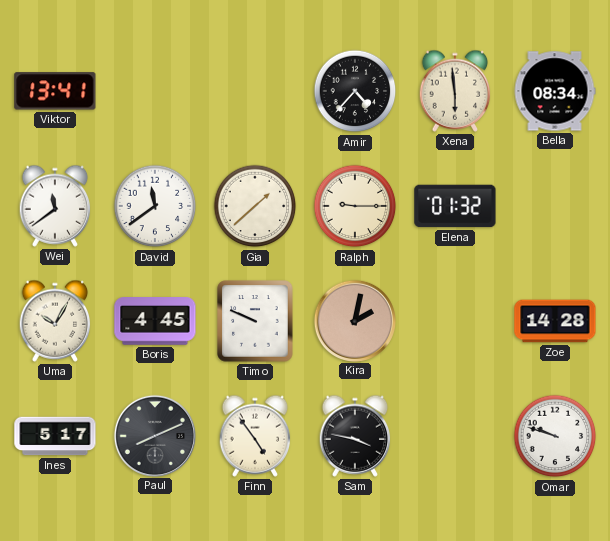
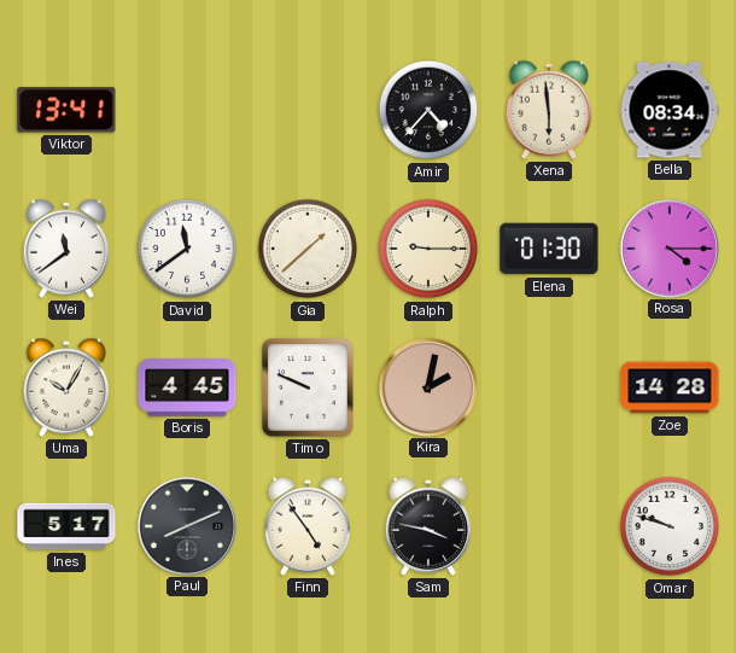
Elena: 01:32 -> 01:30 (549, 249)
Rosa: none -> 4:15 (668, 247)
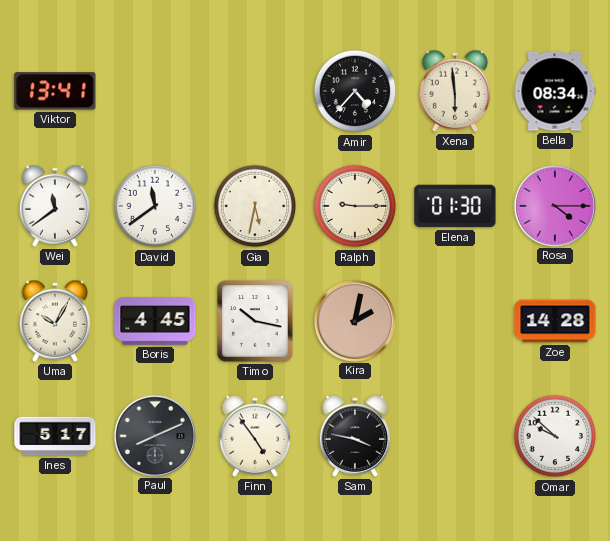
Gia: 1:38 -> 5:32 (255, 206)
Timo: 9:49 -> 10:17 (255, 321)
Omar: 9:48 -> 9:52 (555, 436)
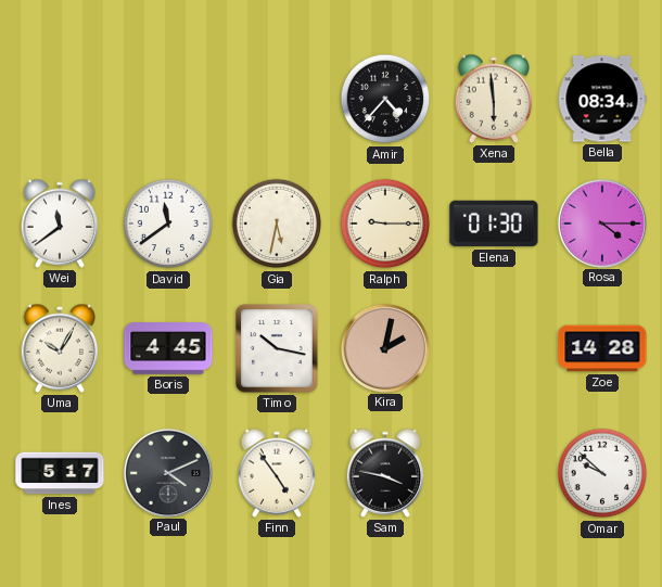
Viktor: 13:41 -> none (55, 91)
Paul: 8:11 -> 4:11 (167, 472)
